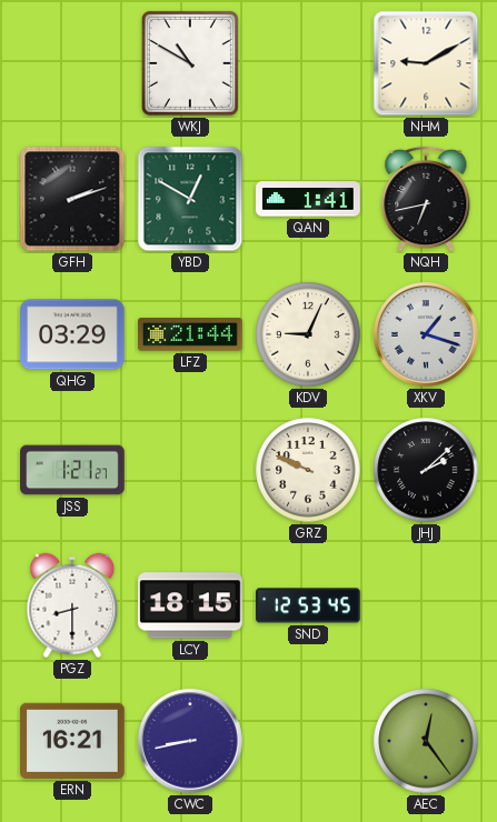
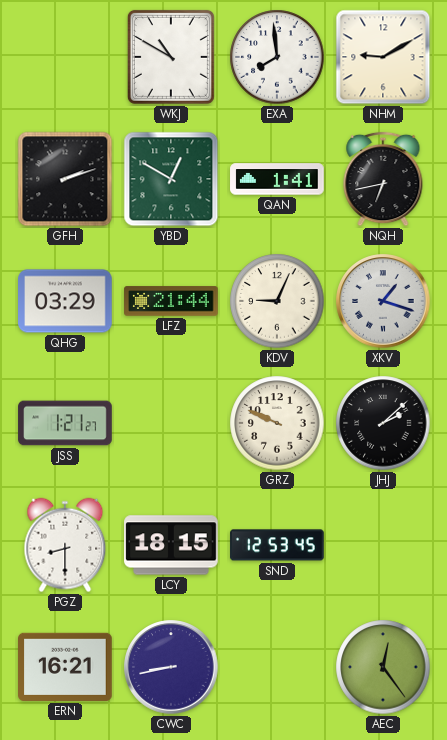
EXA: none -> 7:59 (277, 57)
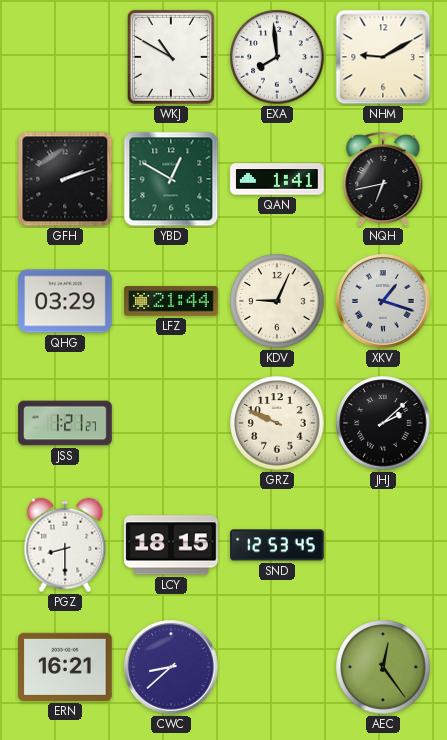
CWC: 8:43 -> 8:38 (171, 667)
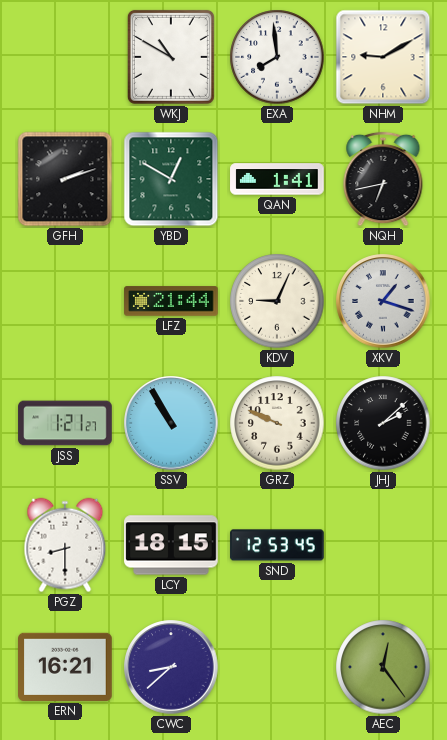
QHG: 03:29 -> none (65, 301)
SSV: none -> 10:55 (171, 423)
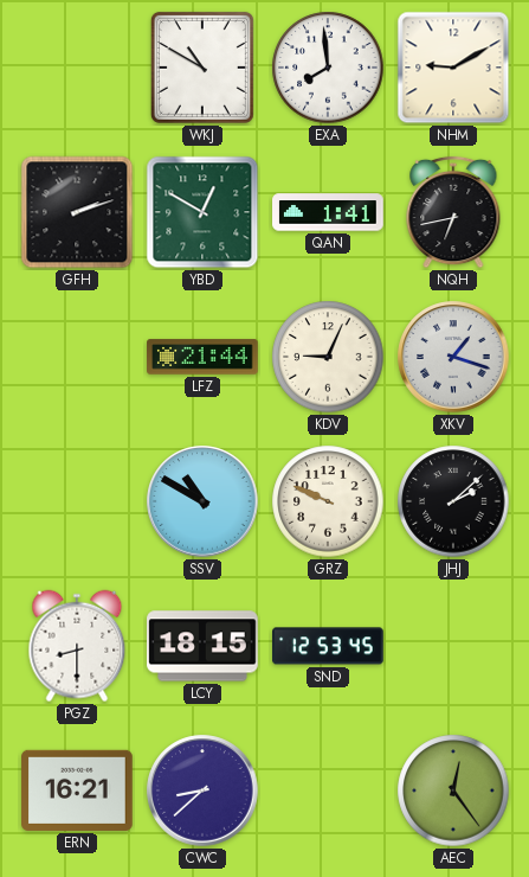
JSS: 1:21 -> none (65, 423)
SSV: 10:55 -> 10:50 (202, 501)
